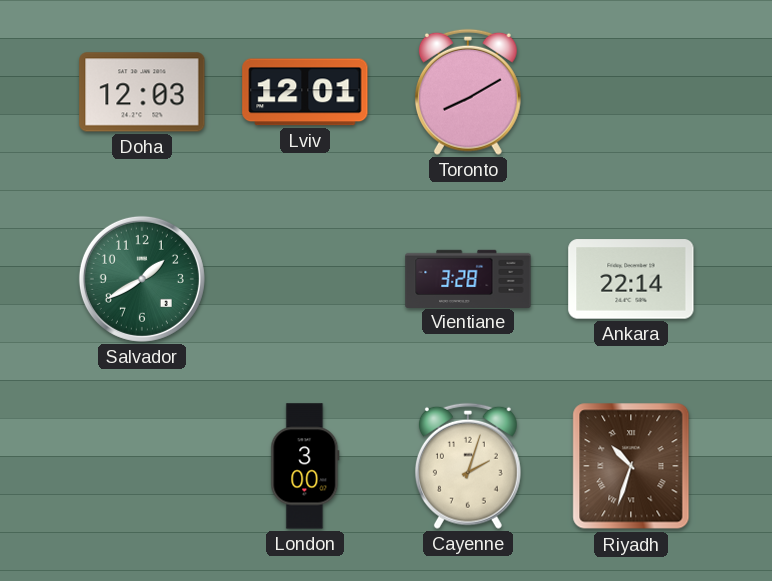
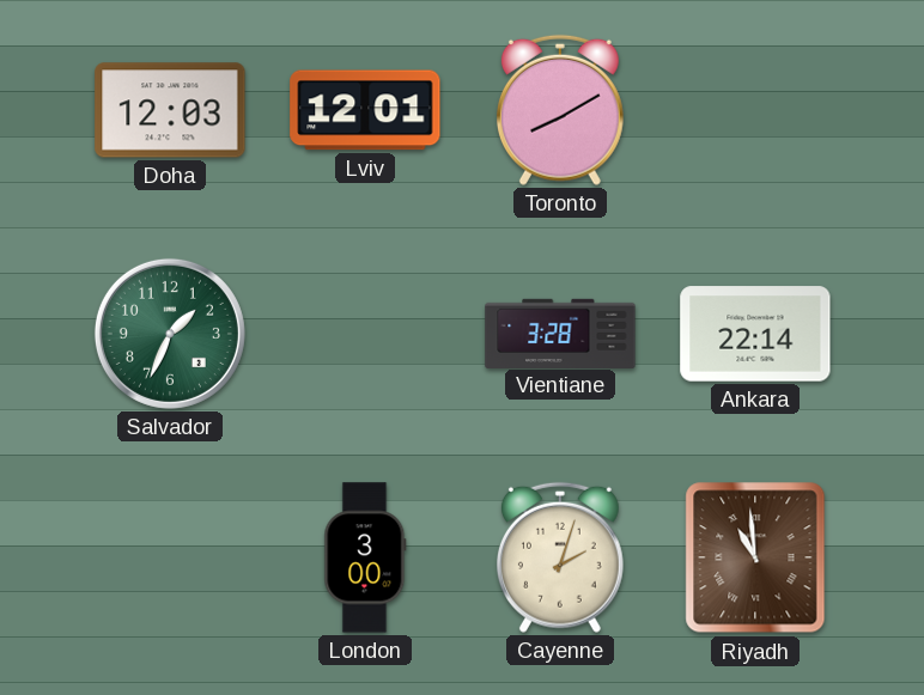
Salvador: 1:40 -> 1:34 (170, 334)
Riyadh: 10:33 -> 10:59 (755, 557)
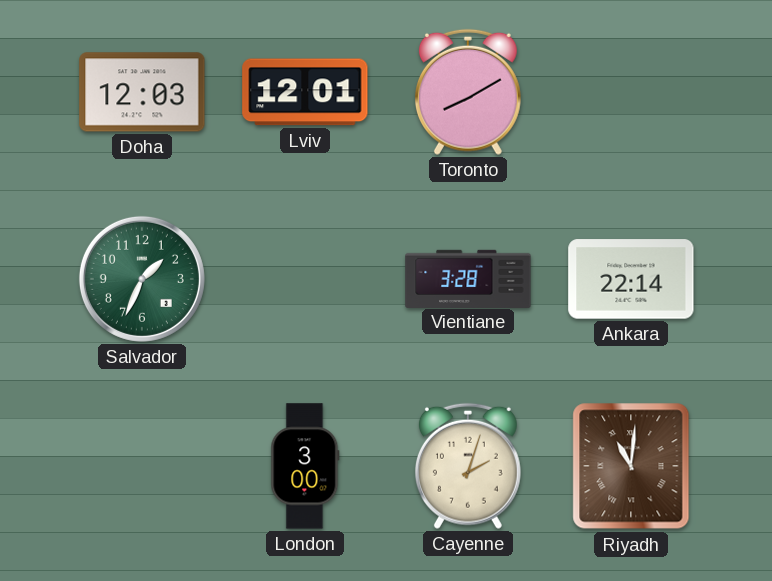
Riyadh: 10:59 -> 11:01 (631, 466)
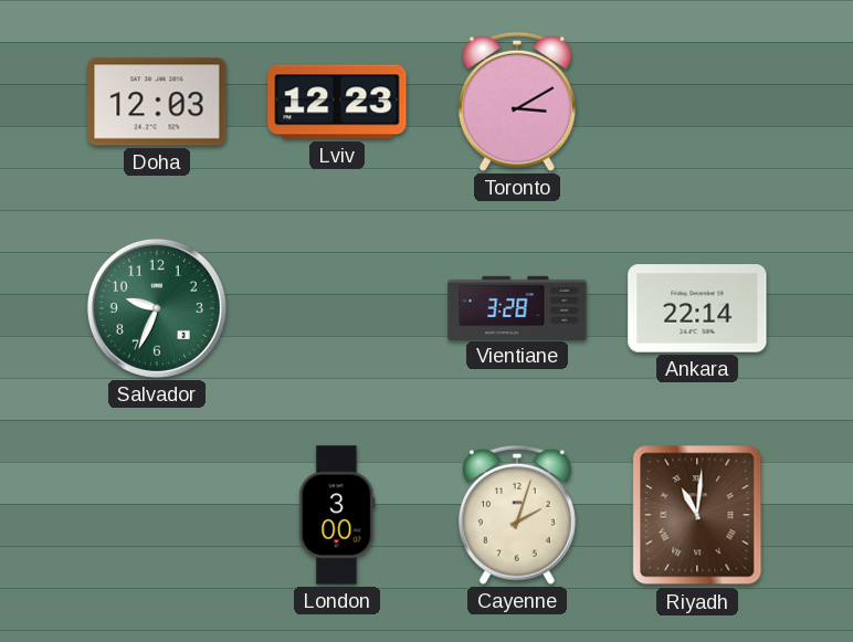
Lviv: 12:01 -> 12:23 (337, 102)
Toronto: 8:10 -> 3:10 (517, 102)
Salvador: 1:34 -> 9:34 (157, 308)
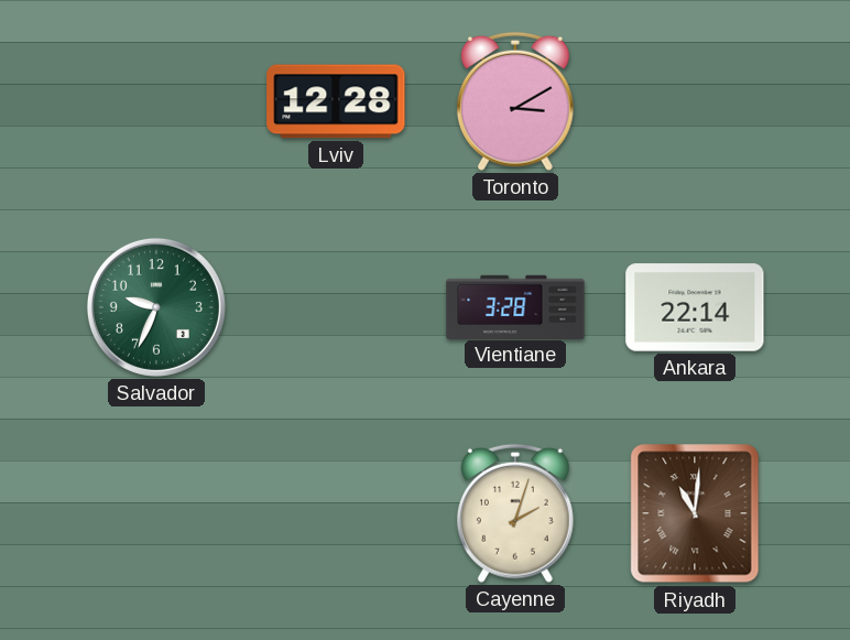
Doha: 12:03 -> none (157, 102)
Lviv: 12:23 -> 12:28 (336, 101)
London: 3:00 -> none (337, 515)
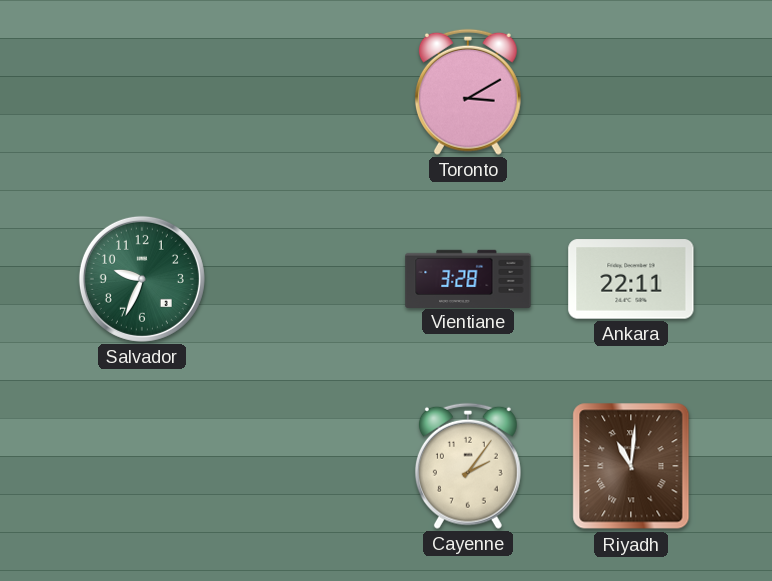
Lviv: 12:28 -> none (336, 101)
Ankara: 22:14 -> 22:11 (631, 279)
Cayenne: 2:03 -> 2:06 (468, 466)
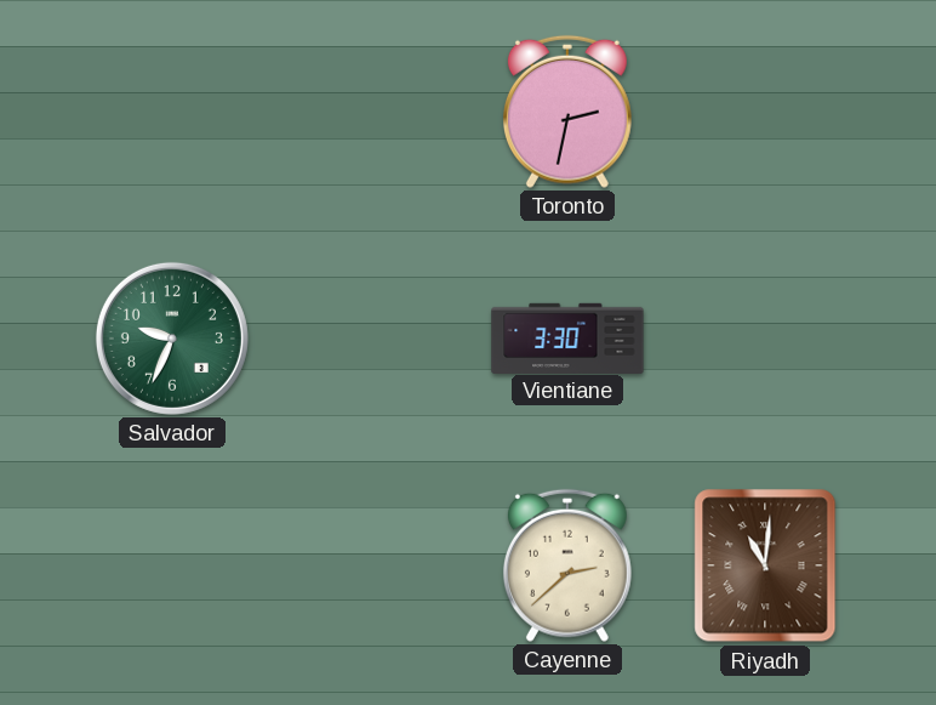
Toronto: 3:10 -> 2:32 (567, 112)
Vientiane: 3:28 -> 3:30 (567, 337)
Ankara: 22:11 -> none (631, 279)
Cayenne: 2:06 -> 2:38 (567, 565)
